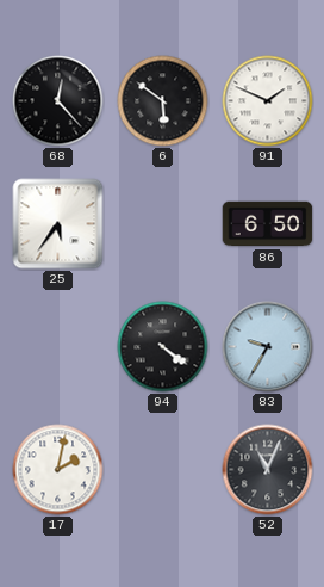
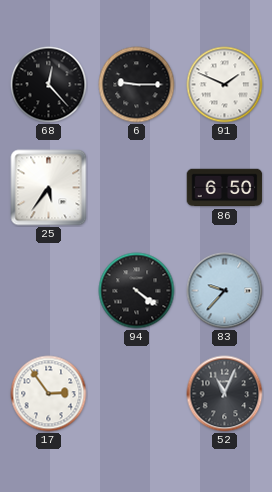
6: 5:51 -> 9:15 (137, 85)
83: 9:35 -> 9:37 (225, 291)
17: 2:02 -> 2:54 (49, 394)
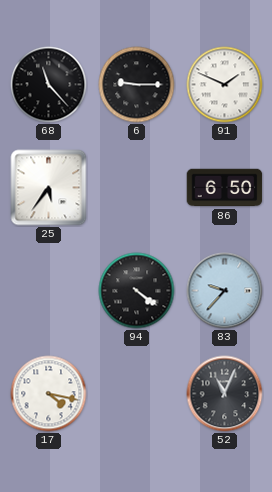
68: 12:23 -> 11:23 (49, 85)
17: 2:54 -> 4:17 (49, 394)
